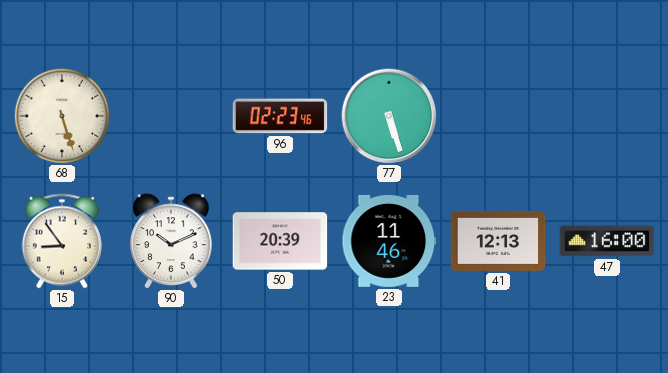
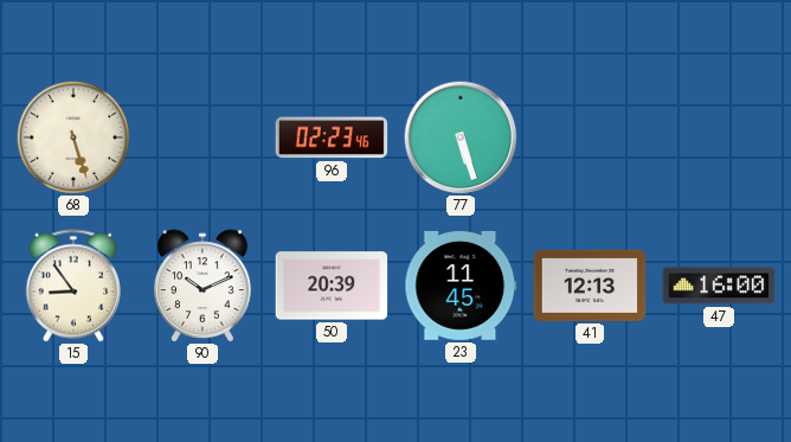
23: 11:46 -> 11:45 (461, 286)
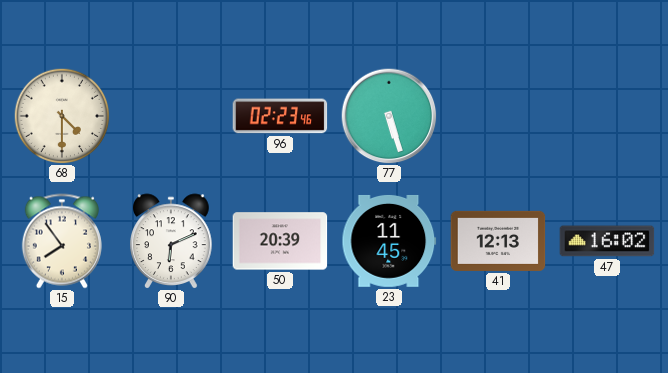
68: 5:27 -> 4:30 (62, 116)
15: 8:54 -> 7:54 (62, 241)
90: 10:11 -> 6:11 (172, 241)
47: 16:00 -> 16:02 (607, 241)
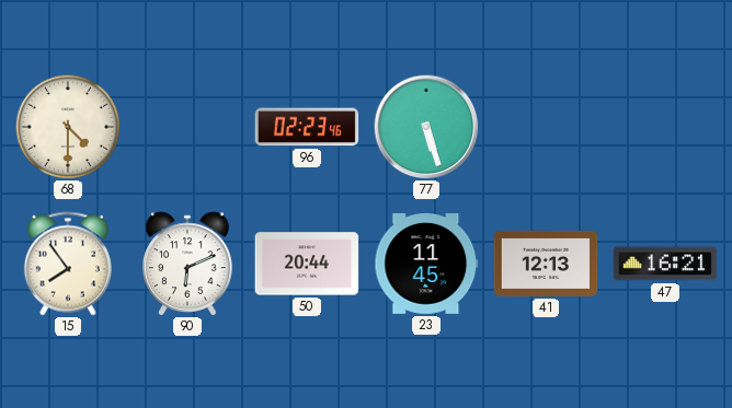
50: 20:39 -> 20:44 (307, 264)
47: 16:02 -> 16:21 (665, 264)
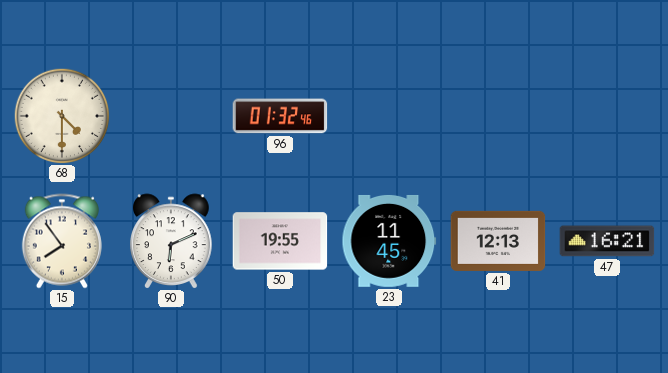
96: 02:23 -> 01:32 (280, 116)
77: 5:27 -> none (426, 127)
50: 20:44 -> 19:55 (280, 241)
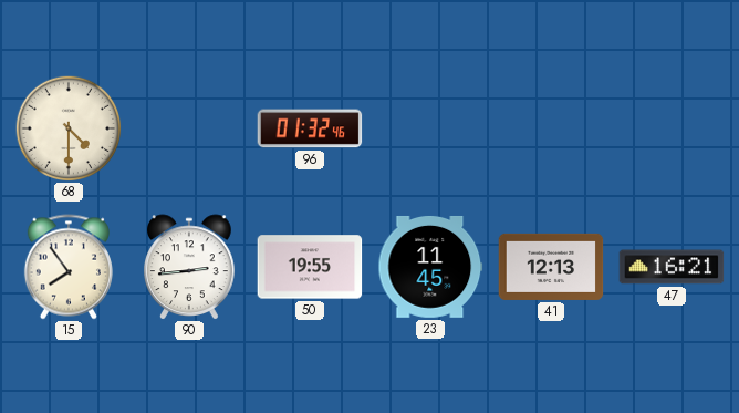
90: 6:11 -> 2:44 (190, 267)
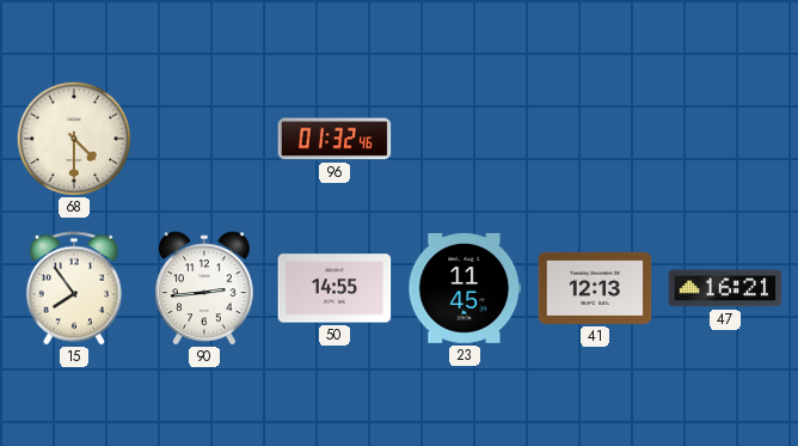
50: 19:55 -> 14:55 (334, 288)
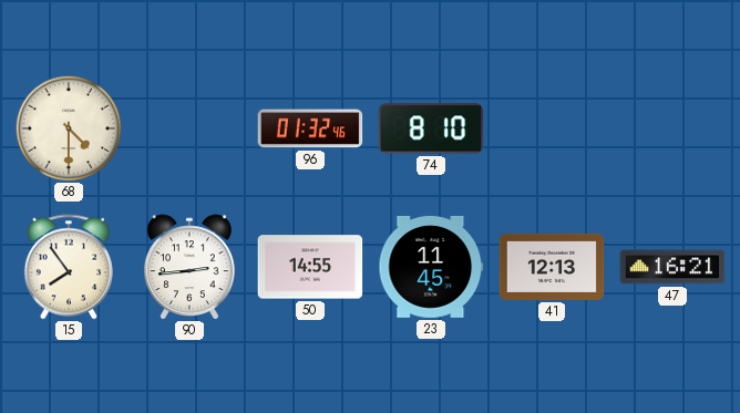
74: none -> 8:10 (431, 128)
